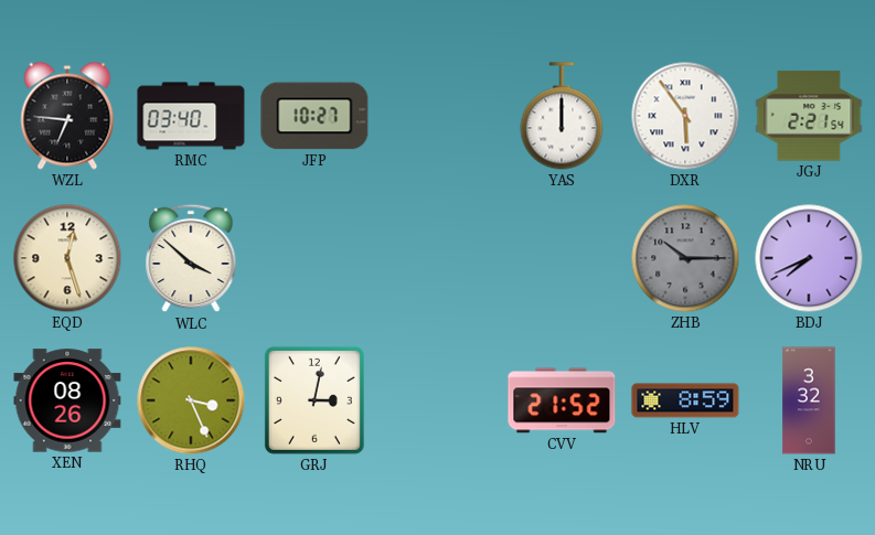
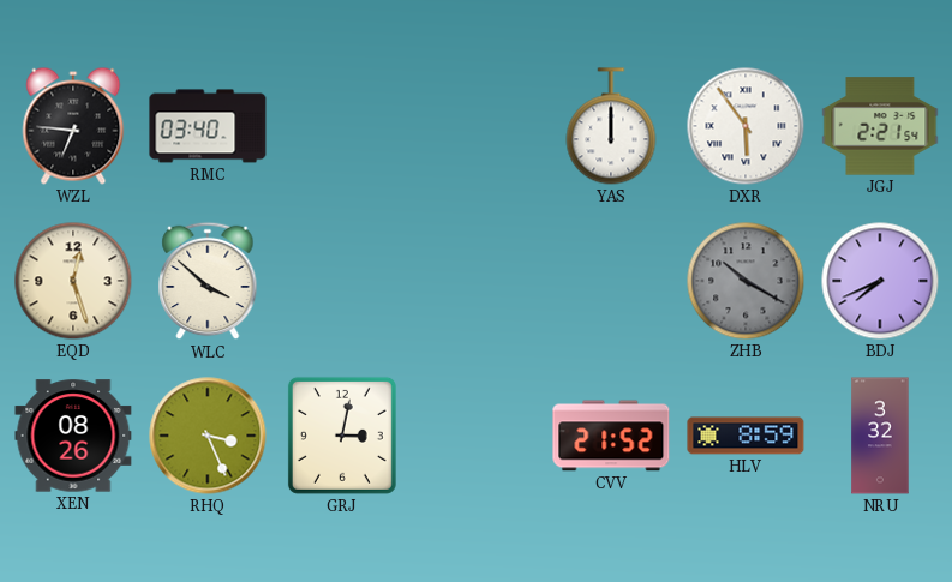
JFP: 10:27 -> none (314, 116)
ZHB: 10:15 -> 10:20 (746, 281)
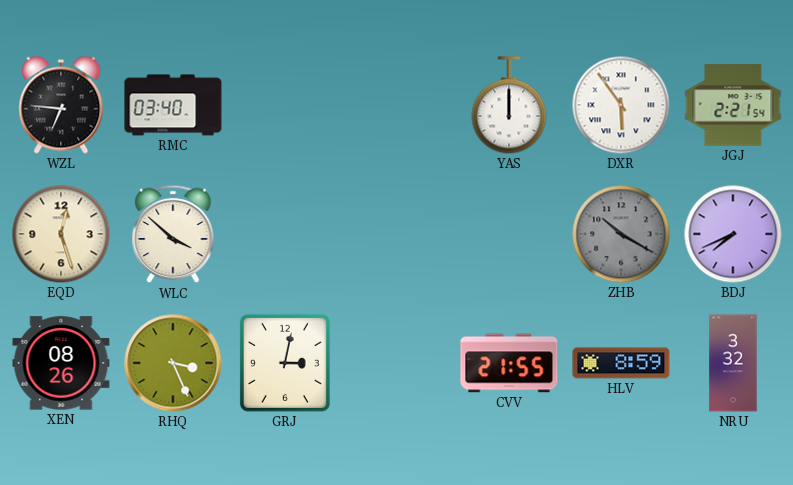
CVV: 21:52 -> 21:55 (509, 363)
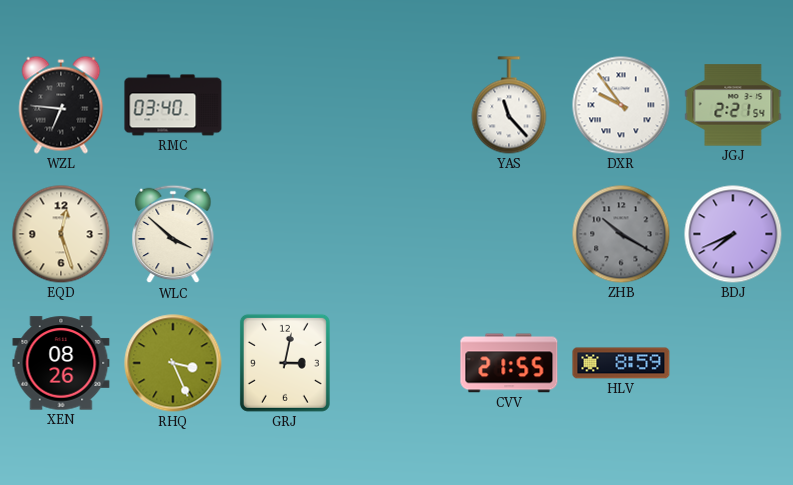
YAS: 12:00 -> 11:23 (509, 105)
DXR: 5:54 -> 9:54 (621, 105)
NRU: 3:32 -> none (733, 363)
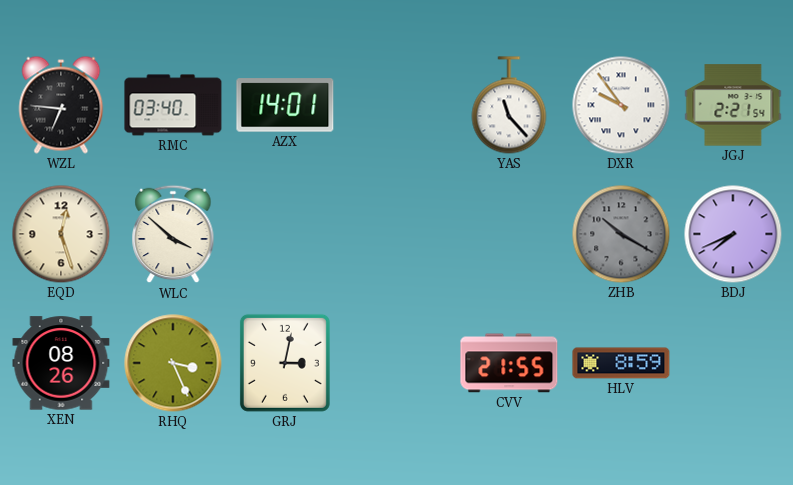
AZX: none -> 14:01 (285, 105)
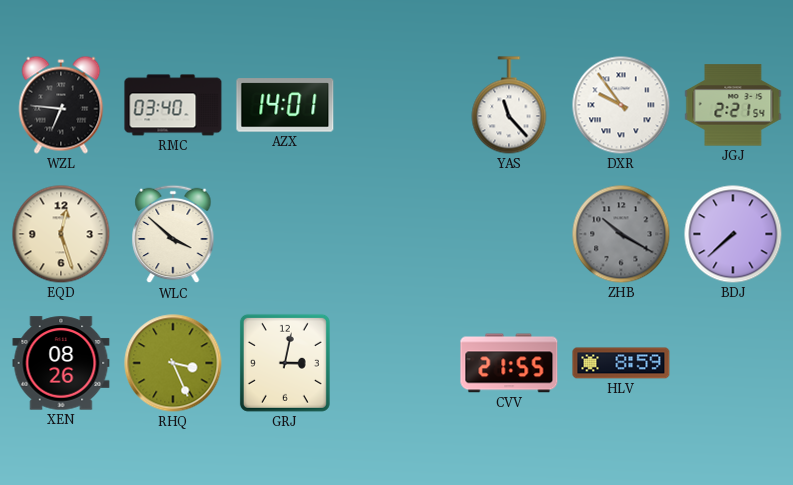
BDJ: 7:41 -> 7:38 (733, 234)
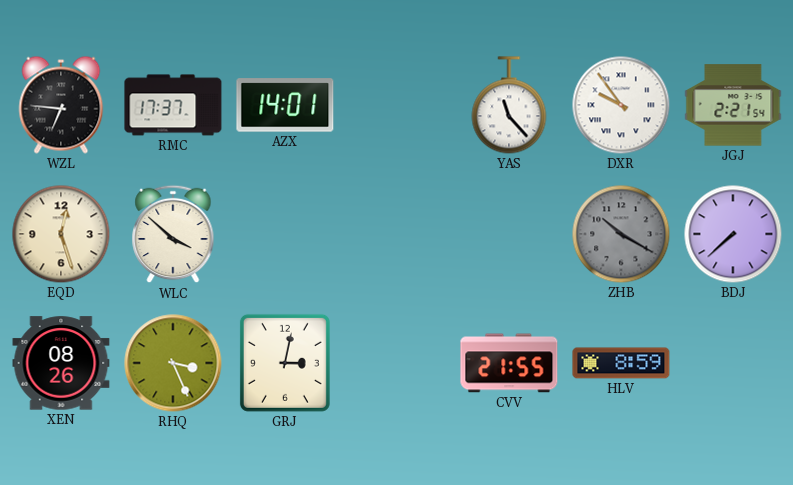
RMC: 03:40 -> 17:37 (173, 105)
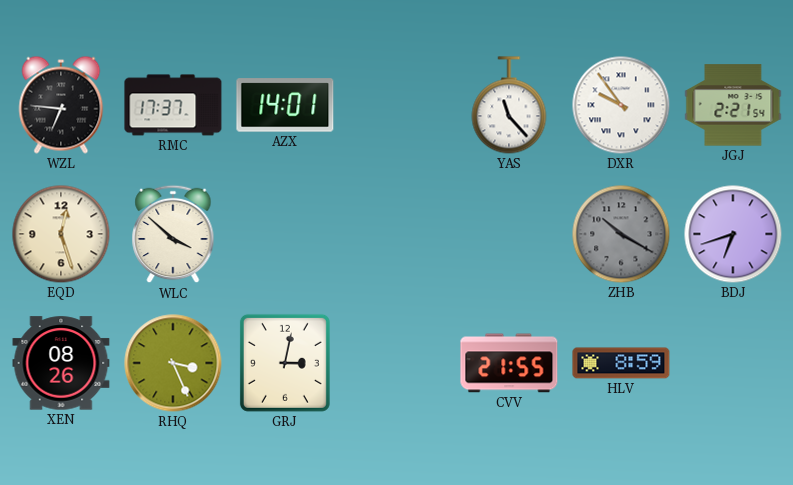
BDJ: 7:38 -> 6:42 (733, 234)
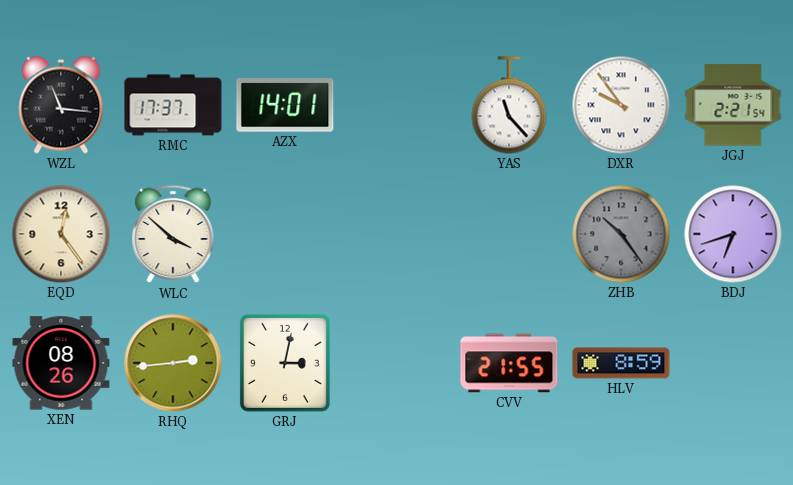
WZL: 6:46 -> 11:16 (61, 105)
EQD: 12:27 -> 12:24 (61, 234)
ZHB: 10:20 -> 10:24 (621, 234)
RHQ: 3:26 -> 2:44 (173, 363)
